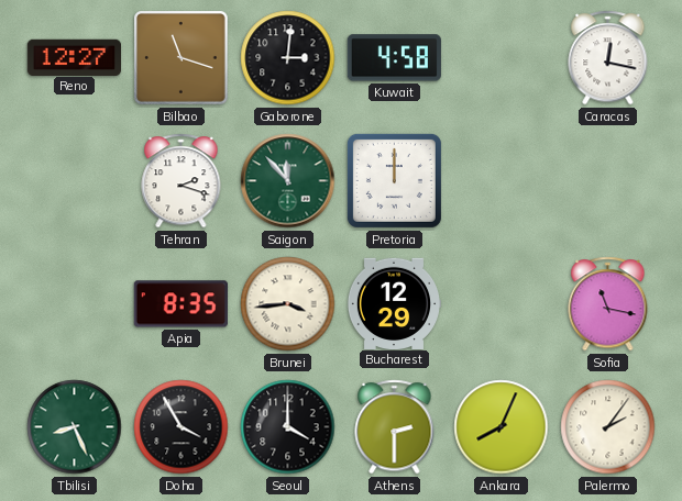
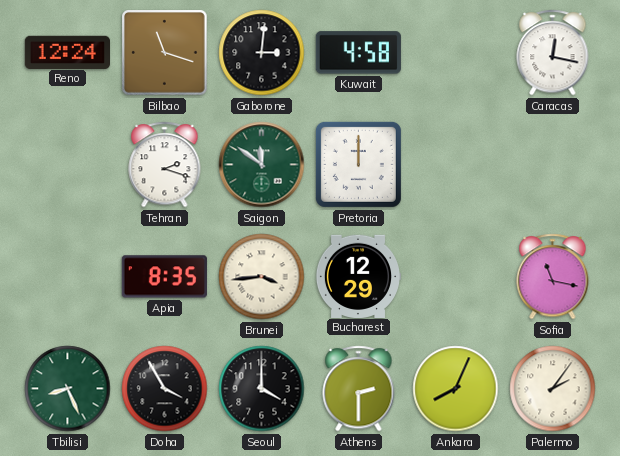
Reno: 12:27 -> 12:24 (67, 52)
Saigon: 11:53 -> 11:51 (262, 165)
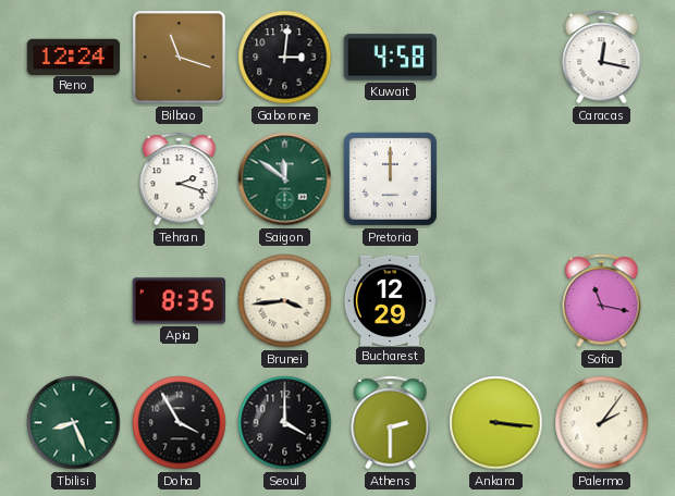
Ankara: 8:04 -> 3:16 (496, 423)
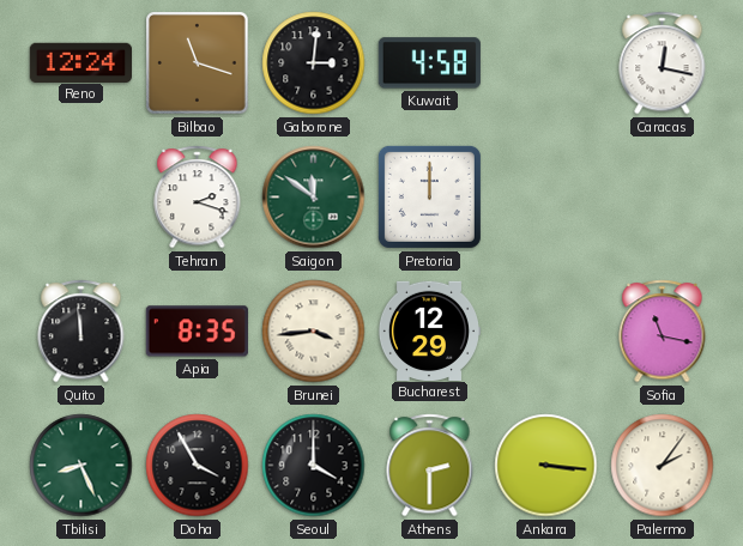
Quito: none -> 11:59 (81, 332)
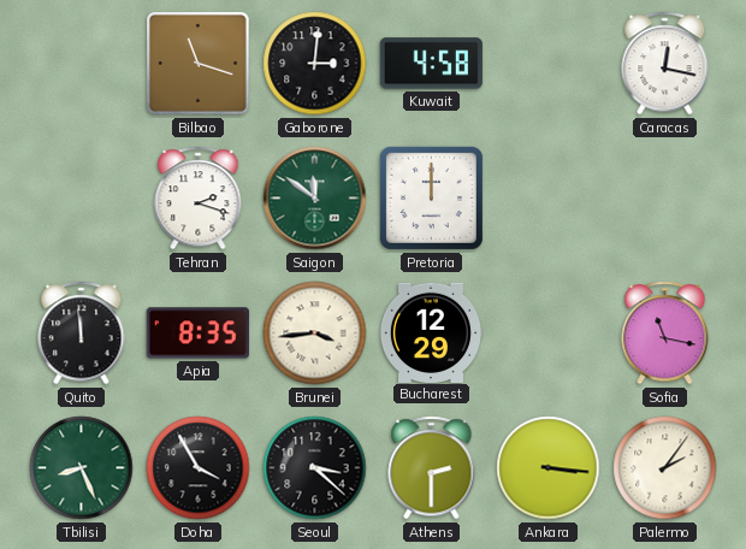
Reno: 12:24 -> none (80, 62)
Seoul: 4:00 -> 3:22 (315, 468)
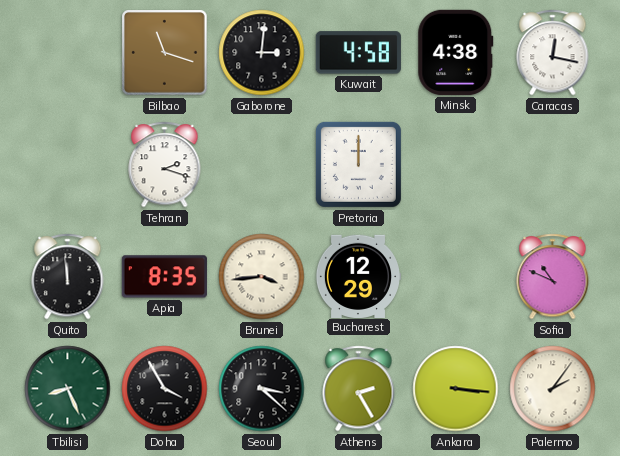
Minsk: none -> 4:38 (456, 52)
Saigon: 11:51 -> none (315, 199)
Sofia: 11:17 -> 10:49 (553, 277)
Athens: 2:30 -> 2:25 (359, 389)
